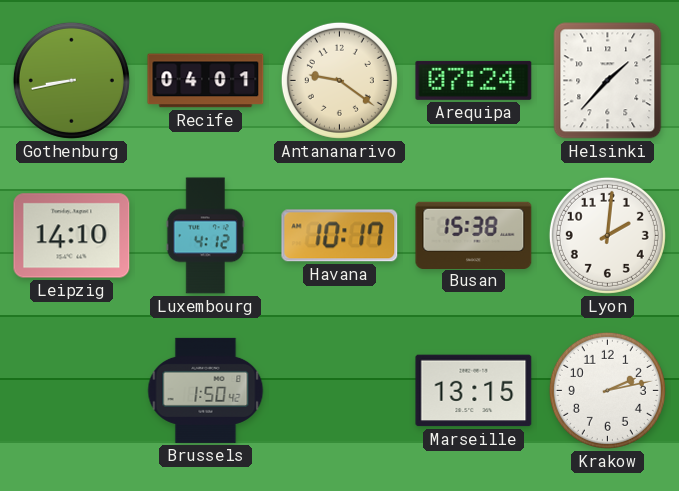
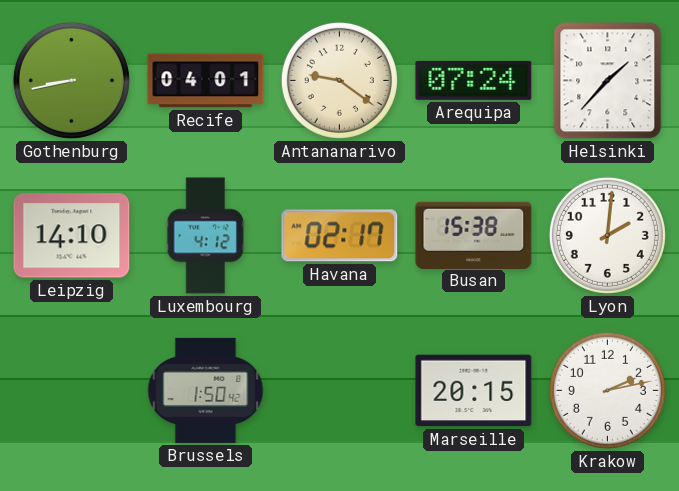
Havana: 10:17 -> 02:17 (340, 236)
Marseille: 13:15 -> 20:15 (474, 391)
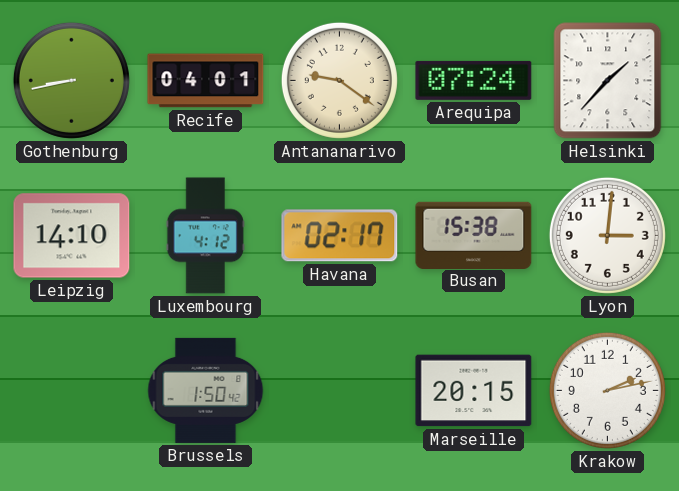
Lyon: 2:01 -> 3:01 (607, 235)
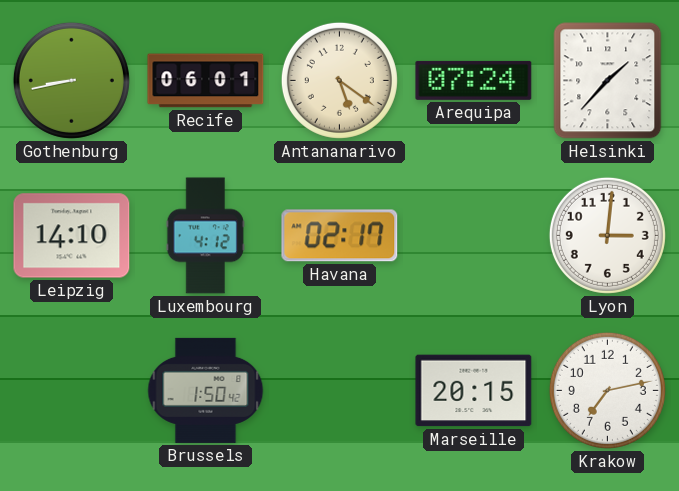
Recife: 04:01 -> 06:01 (206, 81)
Antananarivo: 9:21 -> 5:21 (339, 80)
Busan: 15:38 -> none (474, 235)
Krakow: 2:13 -> 7:13 (607, 390)
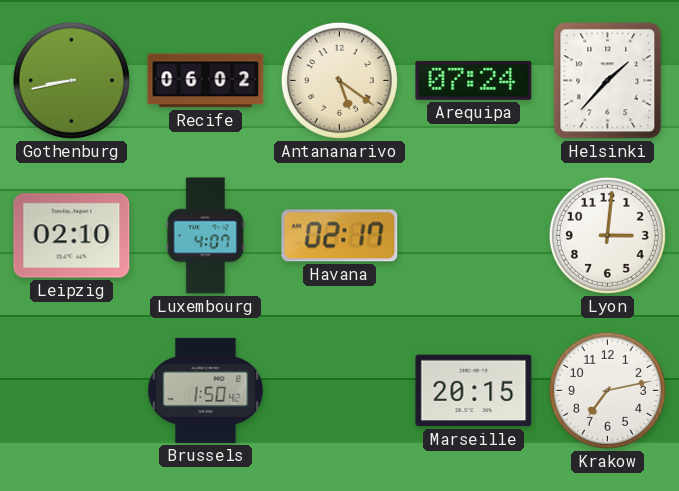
Recife: 06:01 -> 06:02 (206, 81)
Leipzig: 14:10 -> 02:10 (72, 236)
Luxembourg: 4:12 -> 4:07 (205, 236)
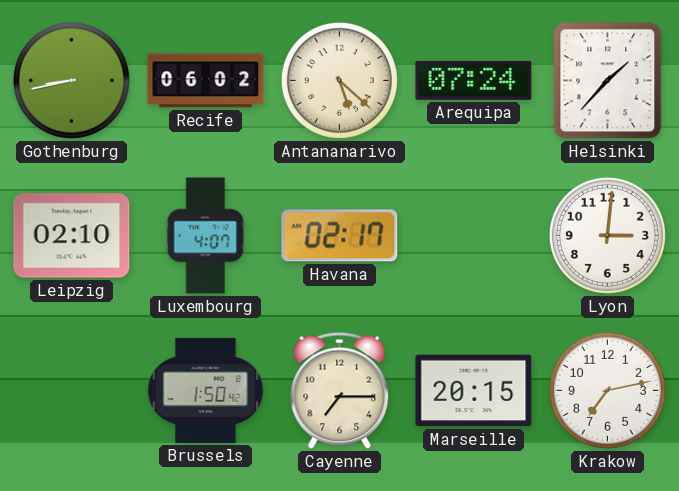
Antananarivo: 5:21 -> 5:22 (339, 80)
Cayenne: none -> 7:15 (340, 390)
